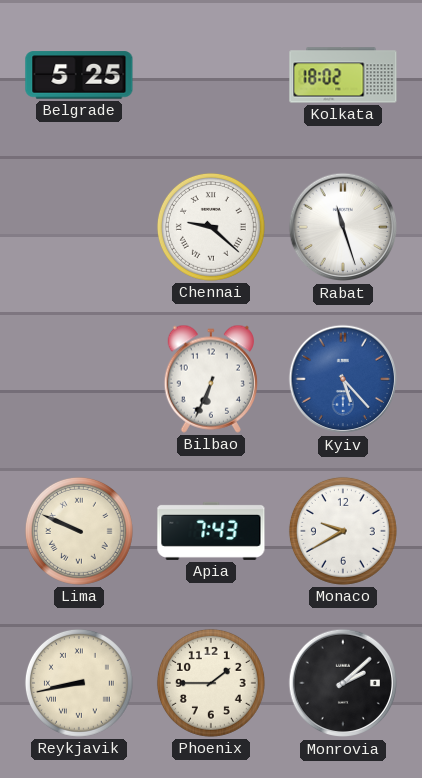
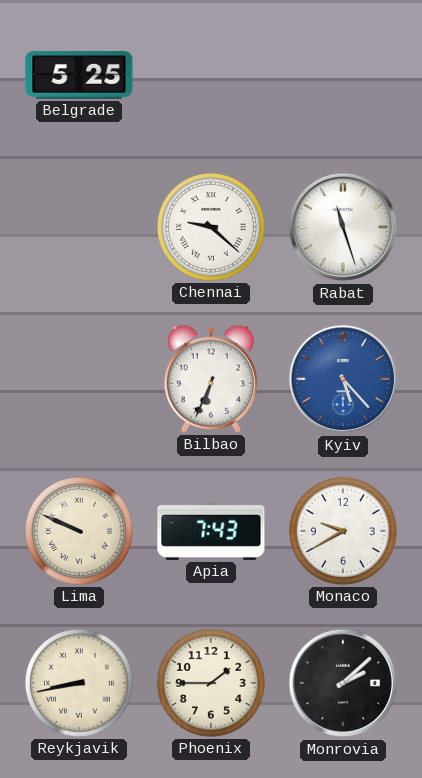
Kolkata: 18:02 -> none (343, 75)
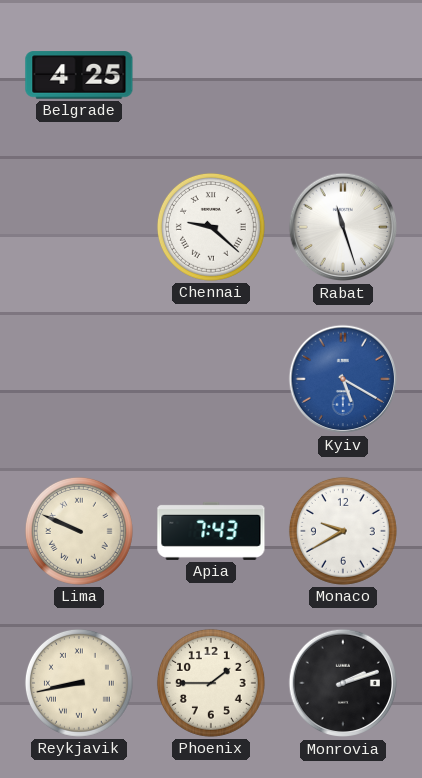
Belgrade: 5:25 -> 4:25 (79, 75)
Bilbao: 6:34 -> none (210, 379)
Kyiv: 5:23 -> 5:20 (343, 379)
Monrovia: 2:08 -> 2:12 (343, 683)
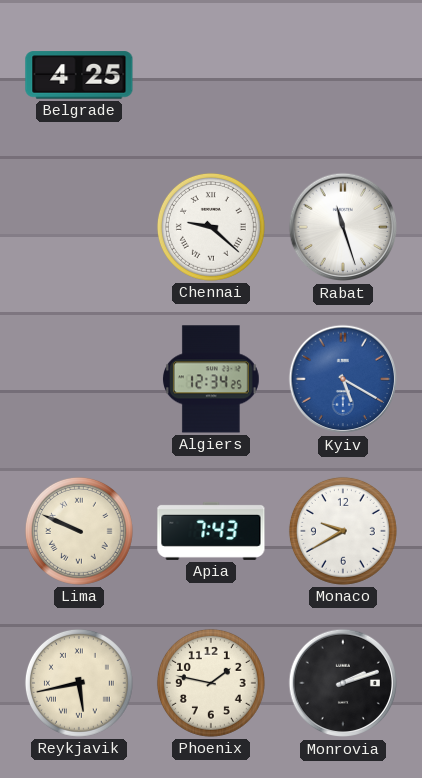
Algiers: none -> 12:34 (211, 379)
Reykjavik: 8:43 -> 5:43 (79, 683)
Phoenix: 1:45 -> 1:47 (211, 683)
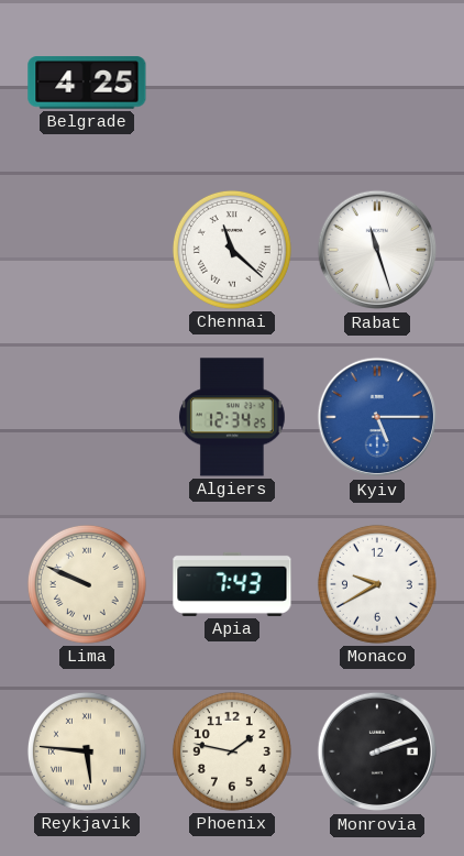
Chennai: 9:22 -> 11:22 (232, 250)
Kyiv: 5:20 -> 5:15 (377, 417)
Reykjavik: 5:43 -> 5:46 (87, 751)
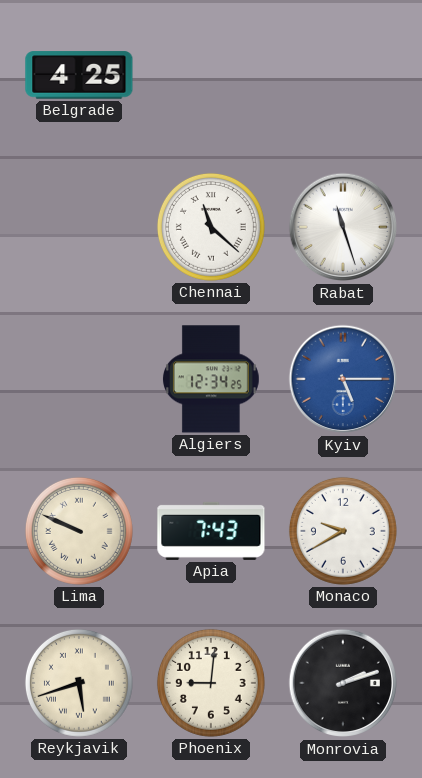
Reykjavik: 5:46 -> 5:42 (79, 683)
Phoenix: 1:47 -> 9:01 (211, 683)
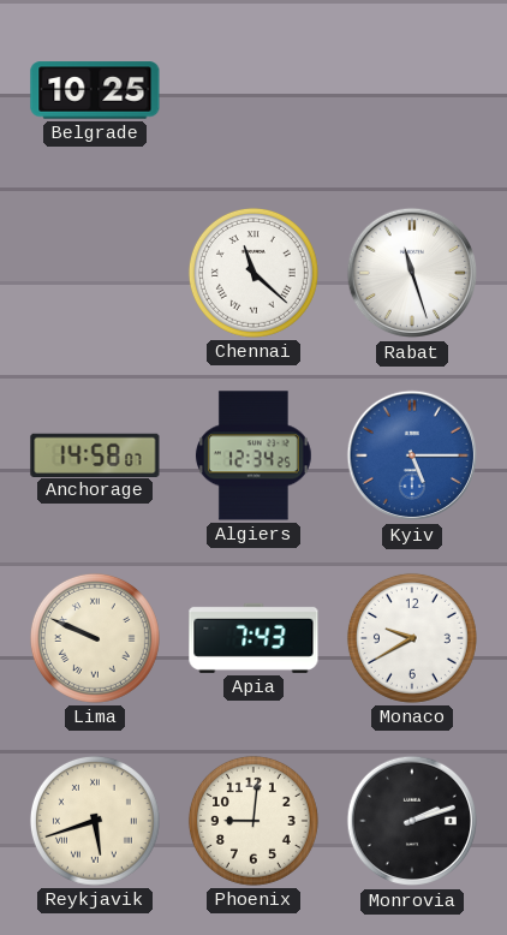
Belgrade: 4:25 -> 10:25 (95, 90)
Anchorage: none -> 14:58 (95, 454)
